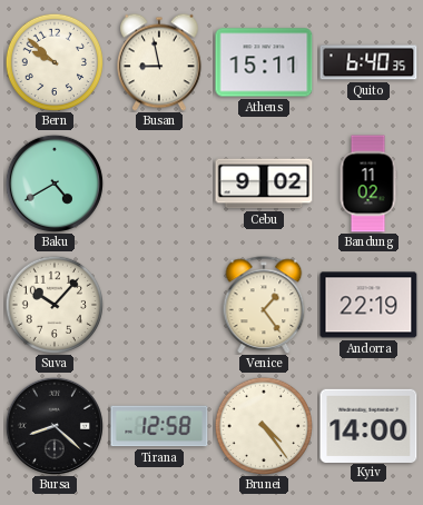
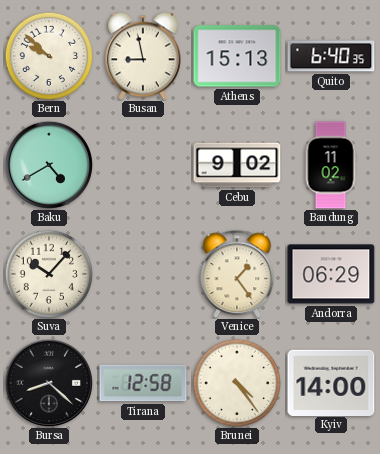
Athens: 15:11 -> 15:13 (237, 56)
Andorra: 22:19 -> 06:29 (331, 274)
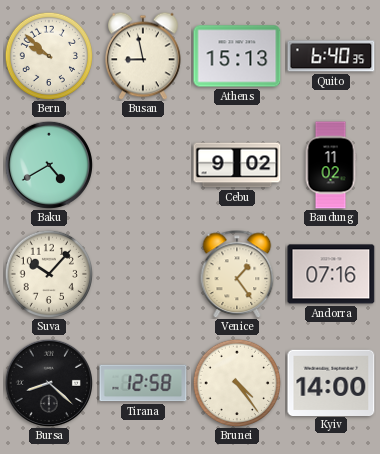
Andorra: 06:29 -> 07:16 (331, 274)
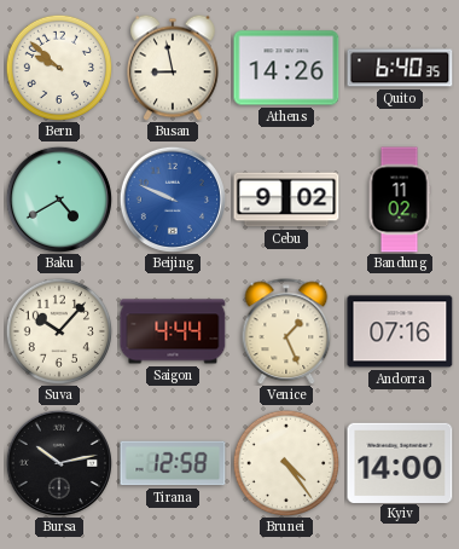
Athens: 15:13 -> 14:26 (286, 68)
Beijing: none -> 9:49 (173, 200)
Saigon: none -> 4:44 (173, 331)
Venice: 1:24 -> 1:26 (286, 331)
Bursa: 8:22 -> 10:13 (59, 463)
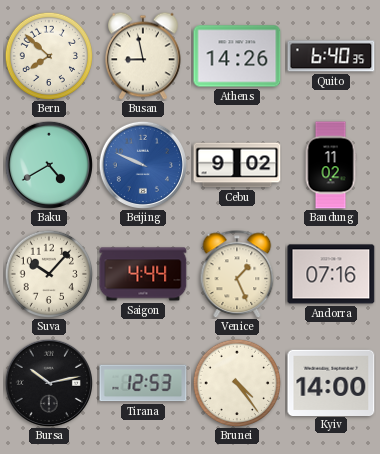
Bern: 9:52 -> 7:52 (48, 55)
Tirana: 12:58 -> 12:53 (143, 383)
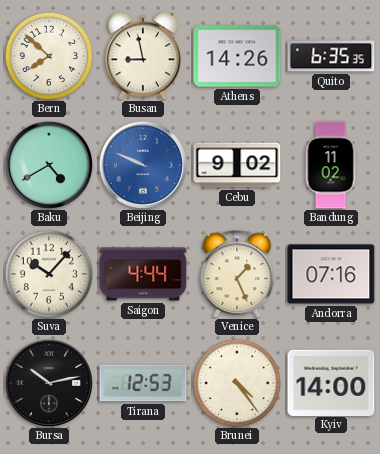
Quito: 6:40 -> 6:35 (331, 56)
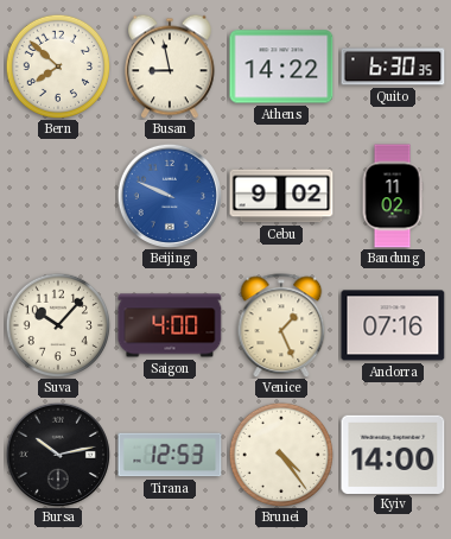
Athens: 14:26 -> 14:22 (281, 66)
Quito: 6:35 -> 6:30 (393, 66)
Baku: 4:40 -> none (49, 165)
Saigon: 4:44 -> 4:00 (170, 325)
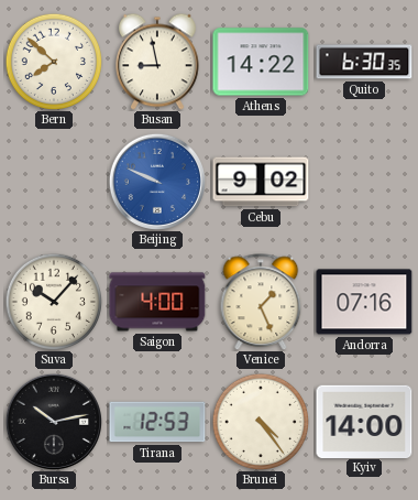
Bandung: 11:02 -> none (393, 196)
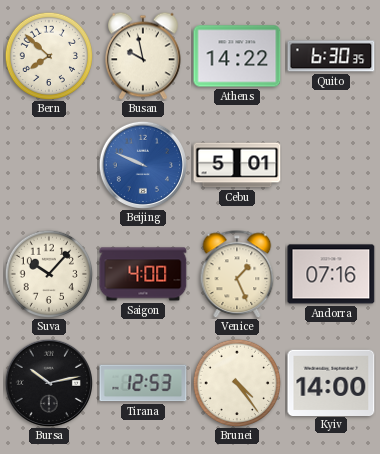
Busan: 8:58 -> 9:58 (144, 56)
Cebu: 9:02 -> 5:01 (237, 165)
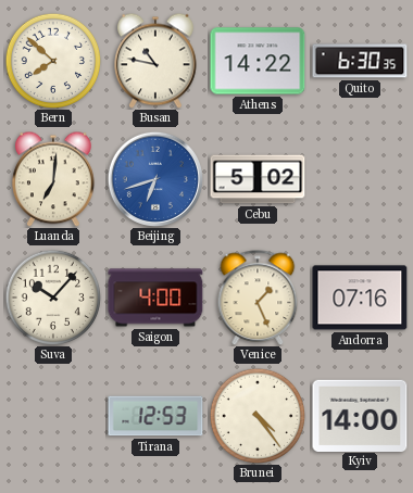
Busan: 9:58 -> 10:47 (157, 61)
Luanda: none -> 7:01 (54, 179)
Beijing: 9:49 -> 6:42 (155, 179)
Cebu: 5:01 -> 5:02 (258, 179)
Bursa: 10:13 -> none (49, 383)
